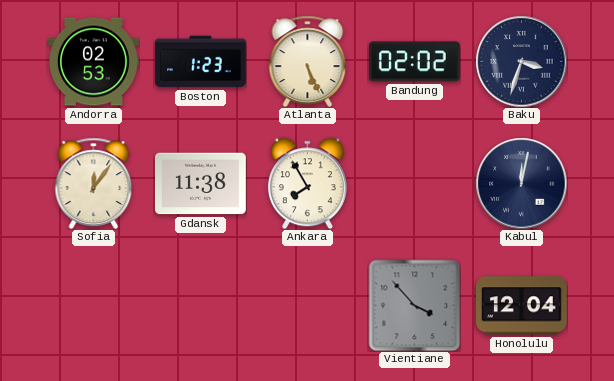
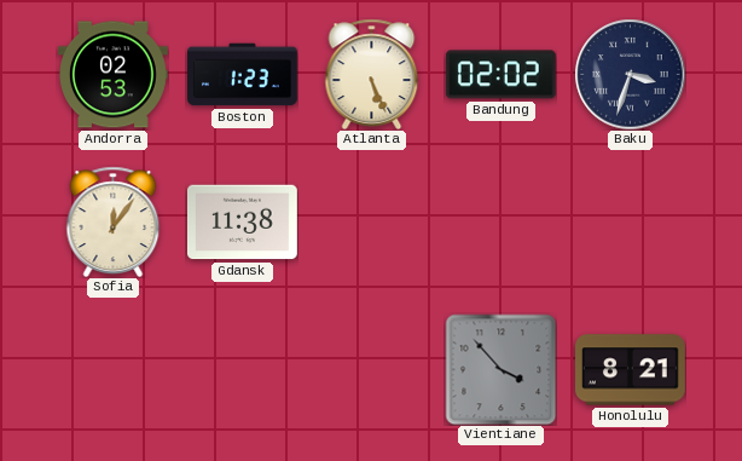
Ankara: 7:55 -> none (307, 183)
Kabul: 12:02 -> none (521, 183)
Honolulu: 12:04 -> 8:21 (631, 370)
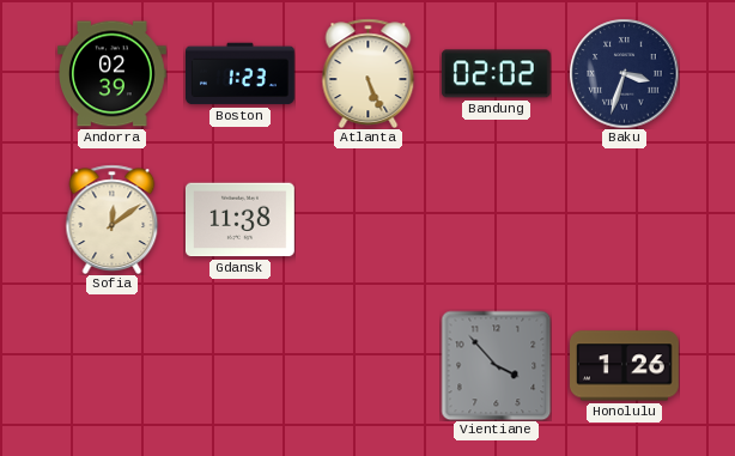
Andorra: 02:53 -> 02:39 (113, 74)
Sofia: 12:06 -> 12:09 (113, 219)
Honolulu: 8:21 -> 1:26 (625, 366)
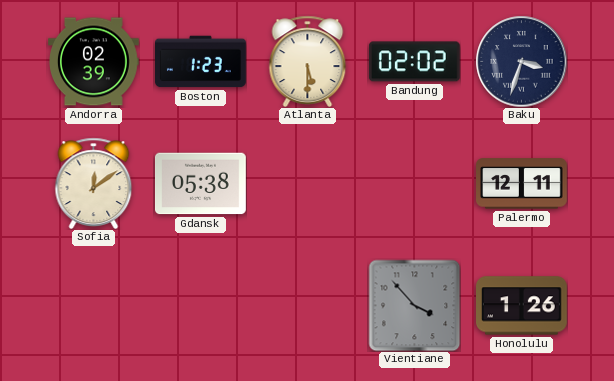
Atlanta: 5:26 -> 5:30 (308, 61)
Gdansk: 11:38 -> 05:38 (201, 184)
Palermo: none -> 12:11 (522, 184)
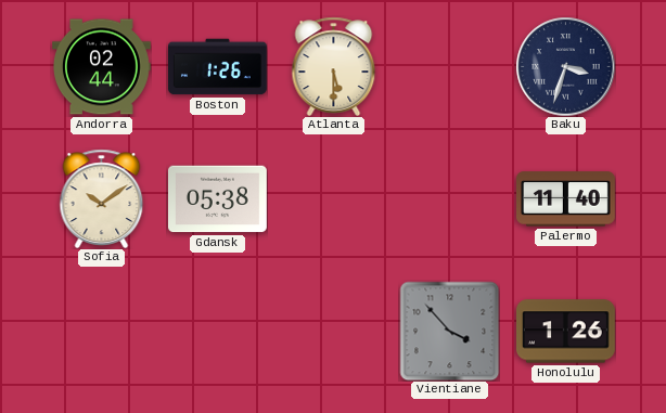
Andorra: 02:39 -> 02:44 (102, 67)
Boston: 1:23 -> 1:26 (218, 67)
Bandung: 02:02 -> none (414, 62)
Sofia: 12:09 -> 10:09 (102, 198)
Palermo: 12:11 -> 11:40 (566, 199)
